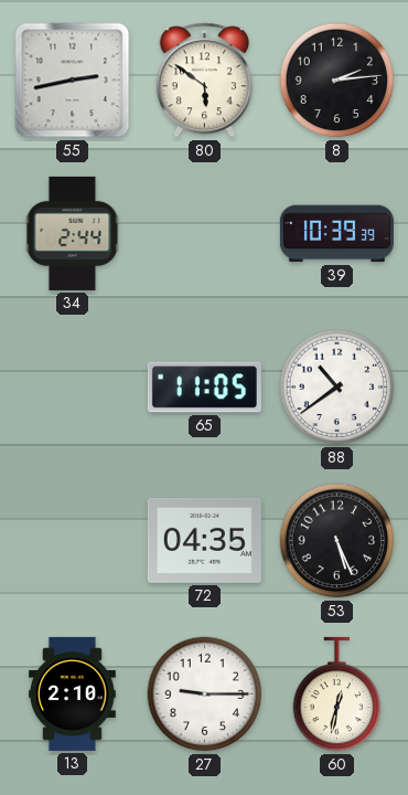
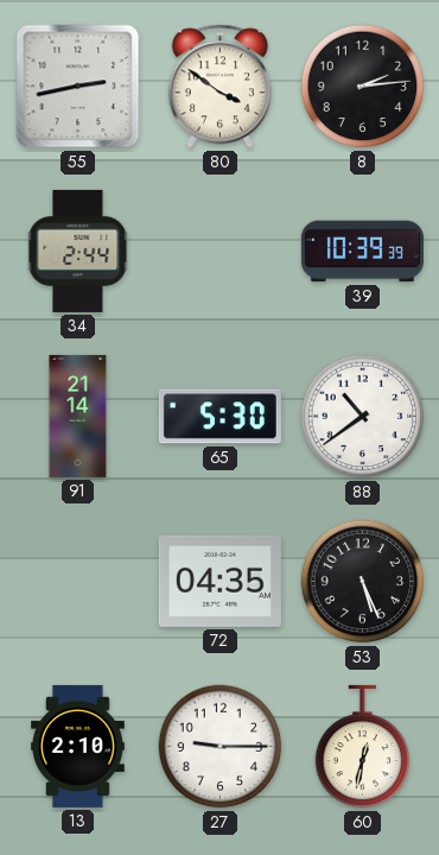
80: 5:51 -> 3:51 (220, 87)
91: none -> 21:14 (78, 416)
65: 11:05 -> 5:30 (220, 417)
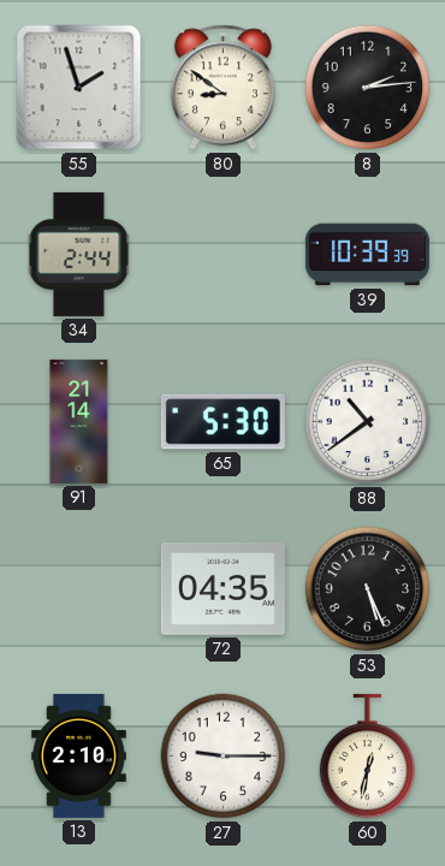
55: 2:43 -> 1:57 (79, 88)
80: 3:51 -> 8:51 (222, 88)
